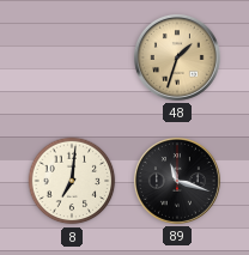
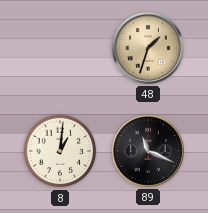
8: 7:01 -> 1:01 (60, 151)
89: 11:18 -> 11:19 (148, 151)
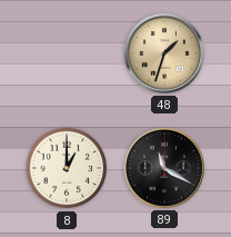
8: 1:01 -> 1:00 (67, 168)
89: 11:19 -> 11:20 (164, 168)
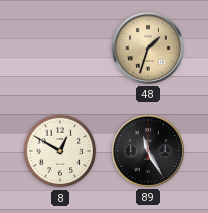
8: 1:00 -> 12:50 (60, 151)
89: 11:20 -> 11:25 (148, 151)
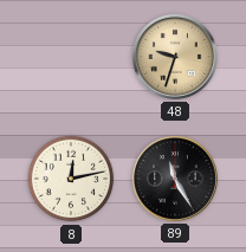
48: 1:33 -> 9:33 (175, 57)
8: 12:50 -> 12:13 (71, 179)
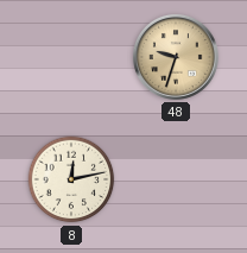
89: 11:25 -> none (175, 179)
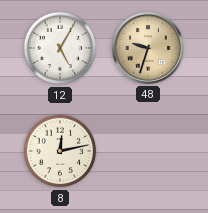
12: none -> 5:05 (60, 48)
